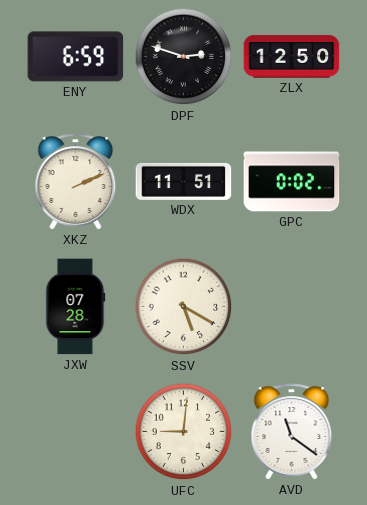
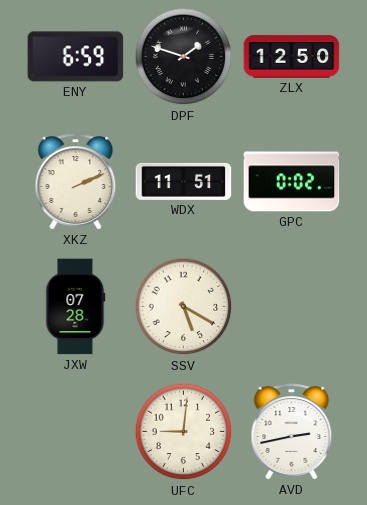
DPF: 2:48 -> 1:48 (184, 57)
AVD: 11:21 -> 2:43 (292, 432)
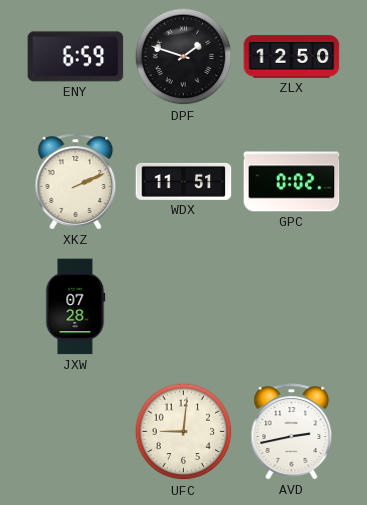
SSV: 5:20 -> none (184, 307)
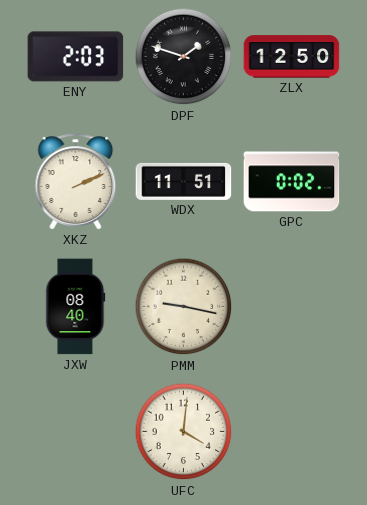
ENY: 6:59 -> 2:03 (76, 57)
JXW: 07:28 -> 08:40 (76, 307)
PMM: none -> 9:17 (184, 307)
UFC: 9:01 -> 4:01 (184, 432)
AVD: 2:43 -> none (292, 432)
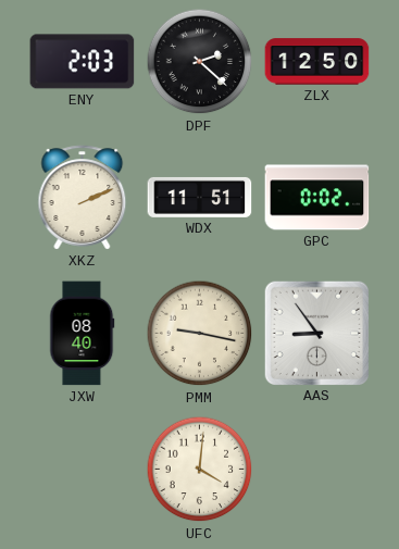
DPF: 1:48 -> 2:22 (200, 62)
AAS: none -> 8:54 (316, 333)
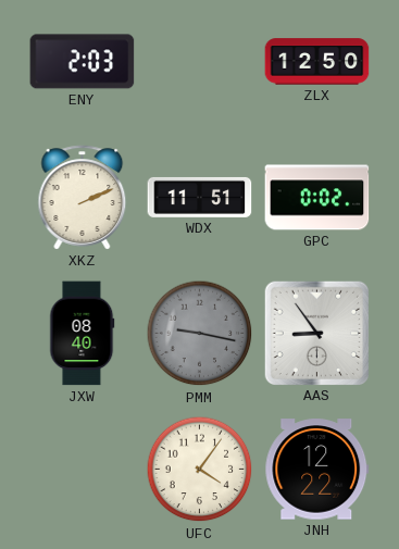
DPF: 2:22 -> none (200, 62)
PMM dial: cream -> grey (200, 334)
UFC: 4:01 -> 4:06 (200, 470)
JNH: none -> 12:22 (317, 470)
